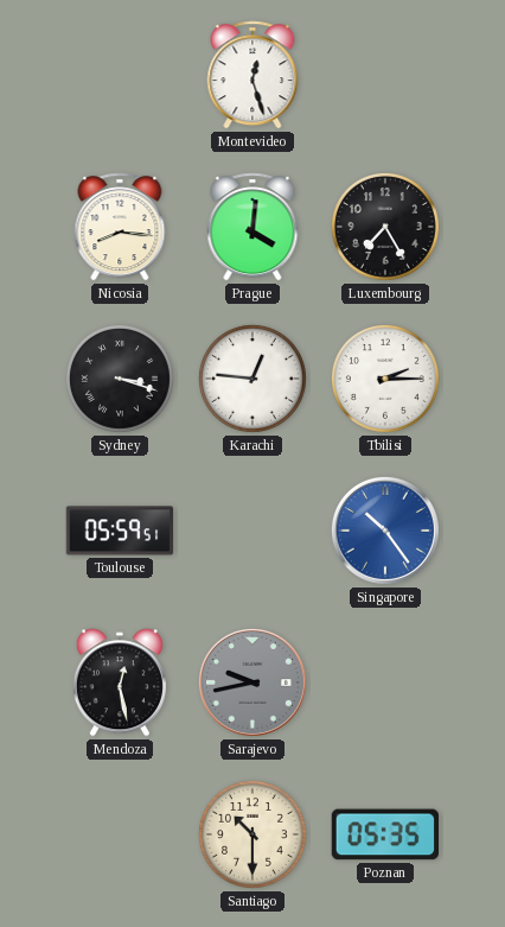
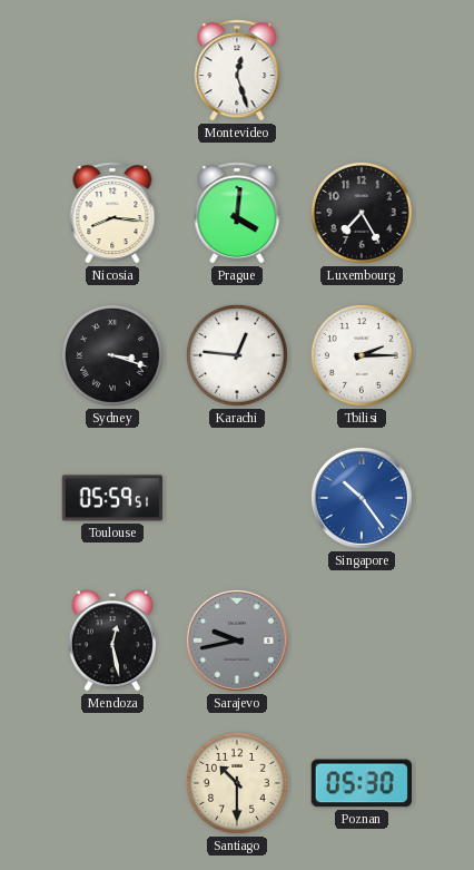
Poznan: 05:35 -> 05:30 (361, 783)
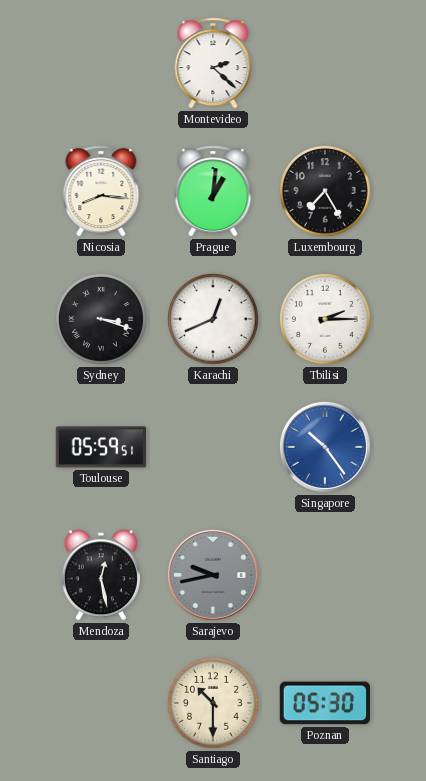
Montevideo: 12:27 -> 2:22 (213, 63)
Prague: 4:01 -> 1:01 (213, 191)
Karachi: 12:46 -> 12:41 (213, 319)
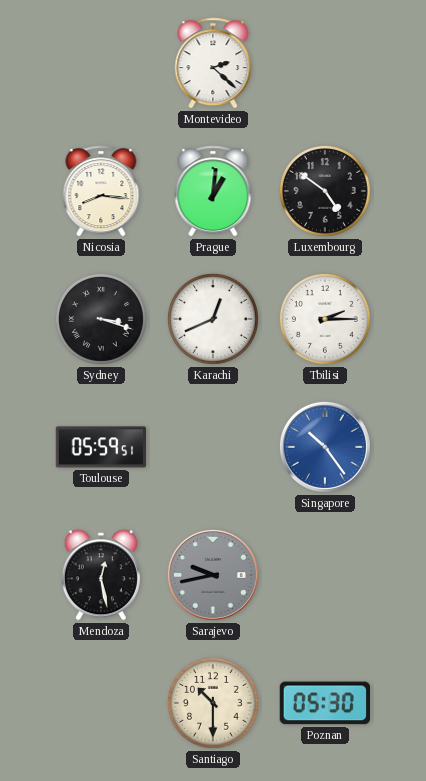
Luxembourg: 7:25 -> 4:51 (325, 191)
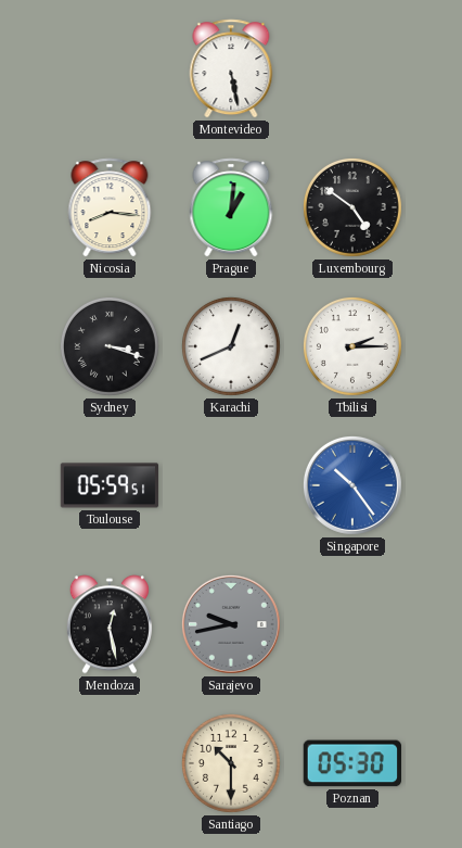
Montevideo: 2:22 -> 5:28 (231, 68)
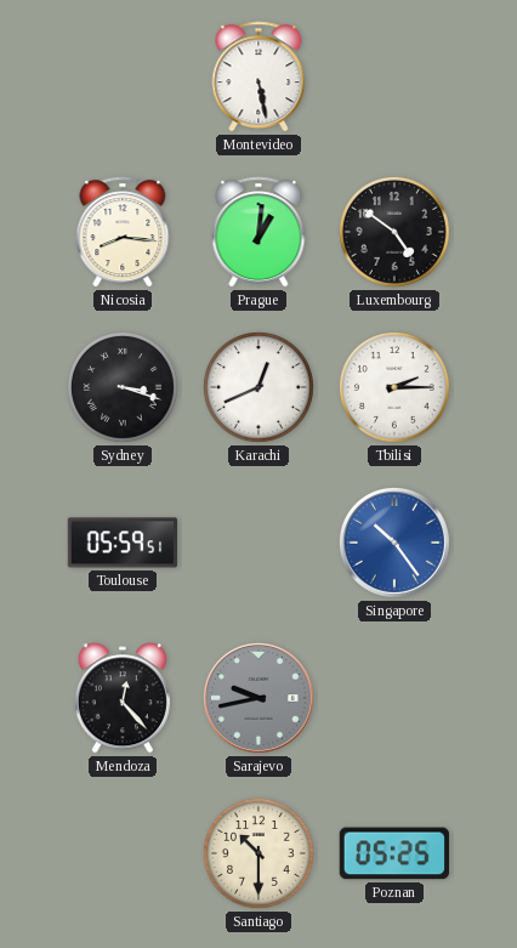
Mendoza: 12:28 -> 12:23 (123, 698)
Poznan: 05:30 -> 05:25 (393, 853)
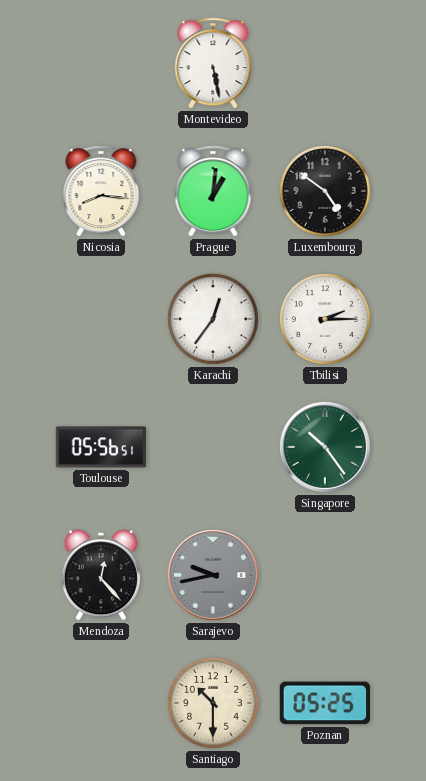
Sydney: 3:18 -> none (123, 387)
Karachi: 12:41 -> 12:36 (213, 319)
Toulouse: 05:59 -> 05:56 (101, 447)
Singapore dial: blue -> green (325, 447)
